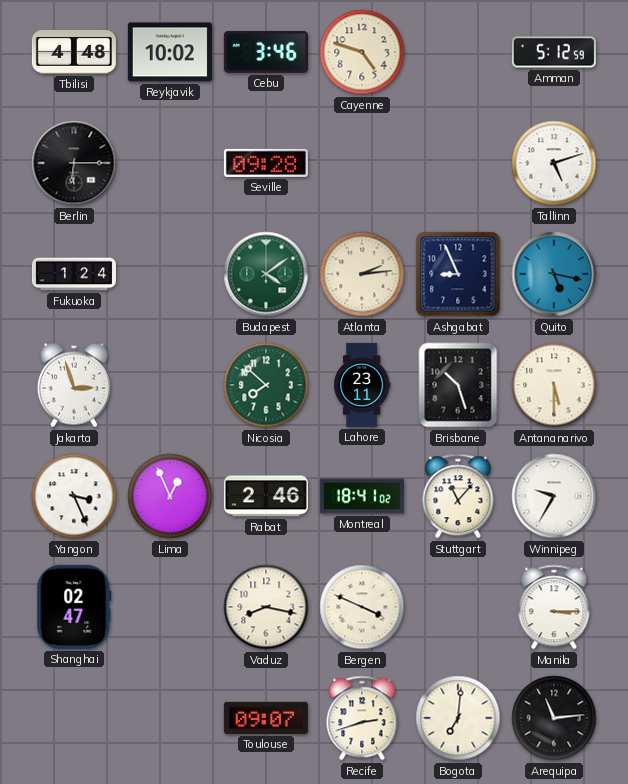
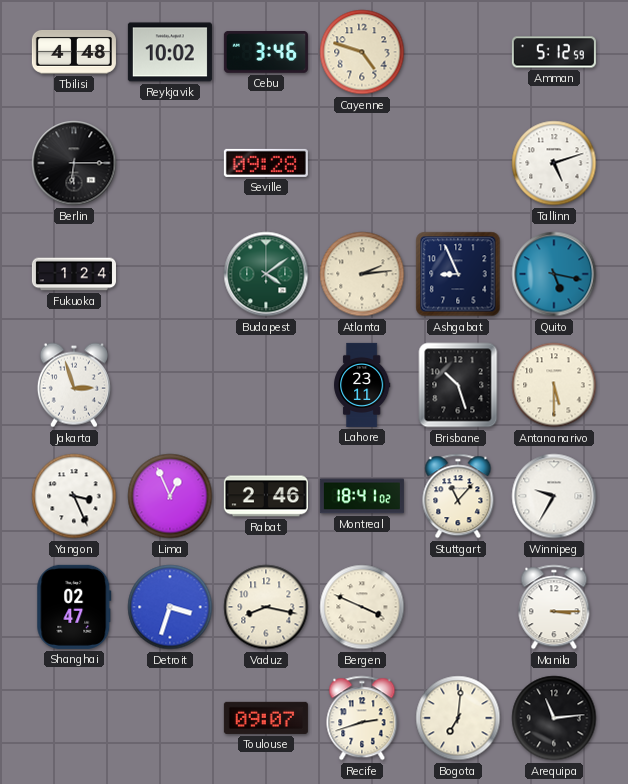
Nicosia: 7:52 -> none (266, 385)
Detroit: none -> 3:33 (170, 607)
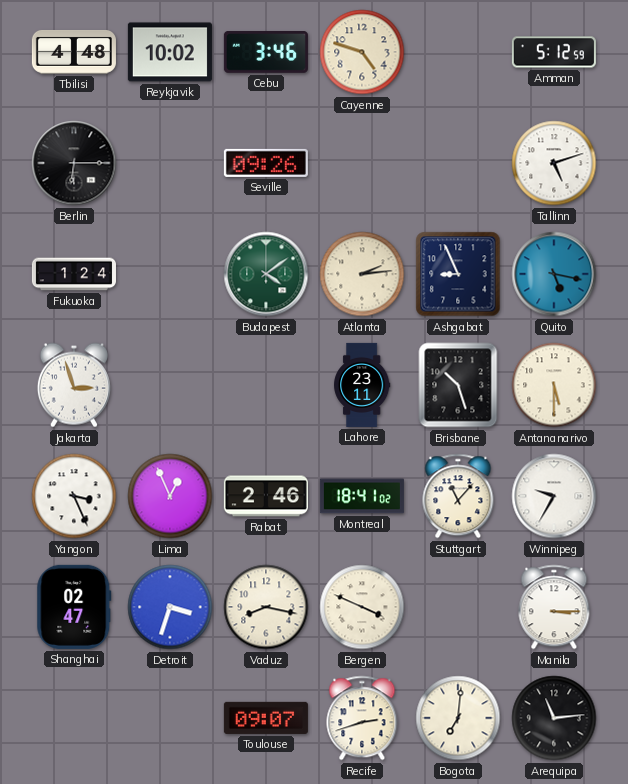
Seville: 09:28 -> 09:26 (266, 163)
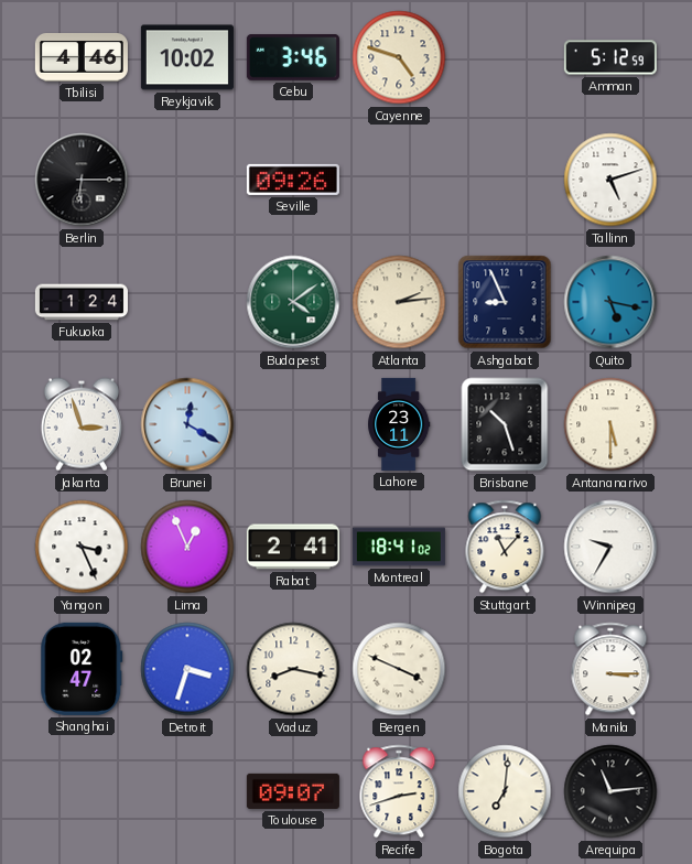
Tbilisi: 4:48 -> 4:46 (82, 57)
Brunei: none -> 12:20 (187, 424)
Rabat: 2:46 -> 2:41 (293, 547)
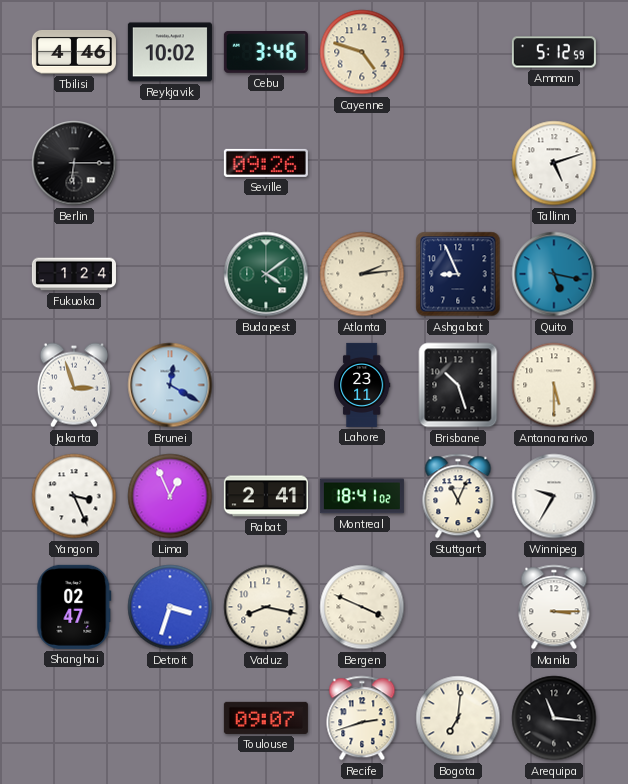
Stuttgart: 11:07 -> 11:04 (458, 496)
Arequipa: 11:14 -> 11:16 (554, 718)
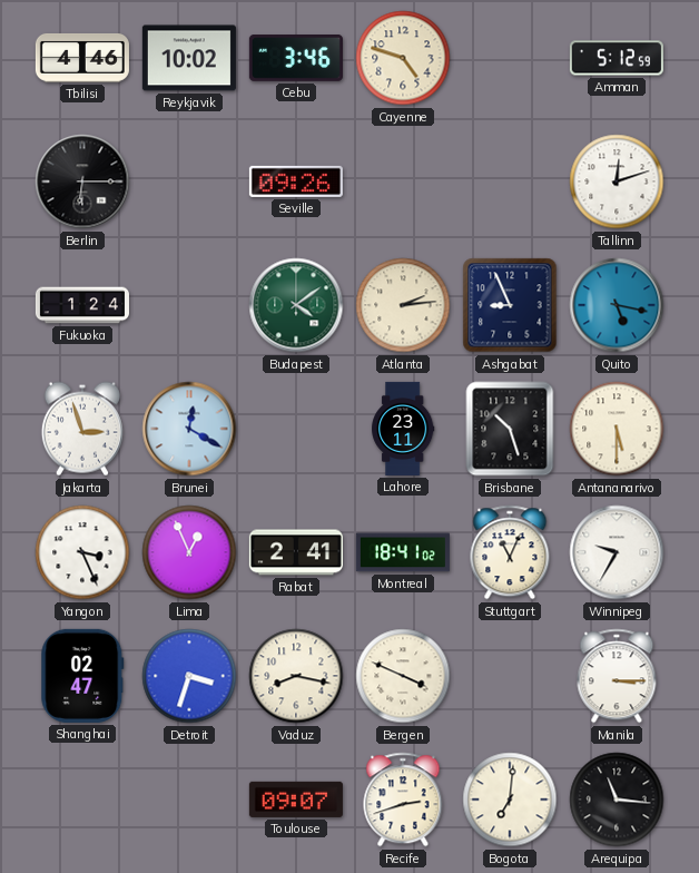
Tallinn: 5:12 -> 12:12 (617, 182)
